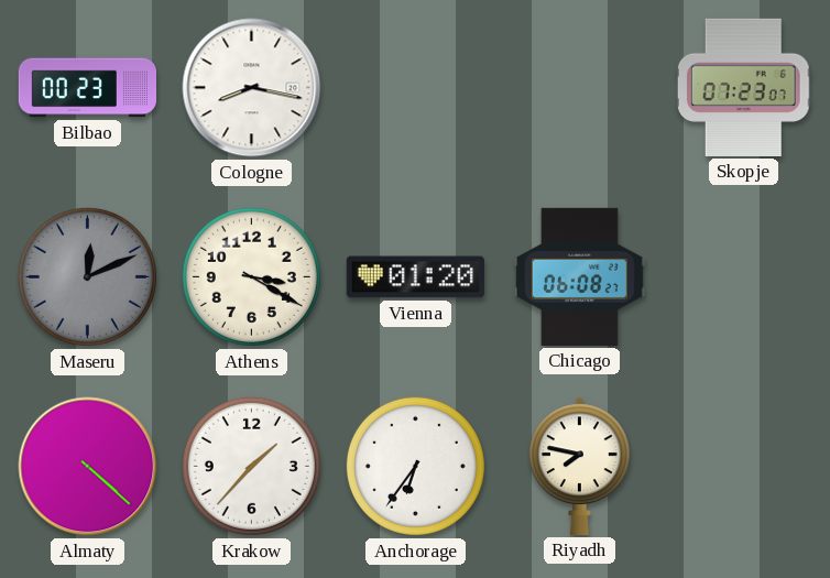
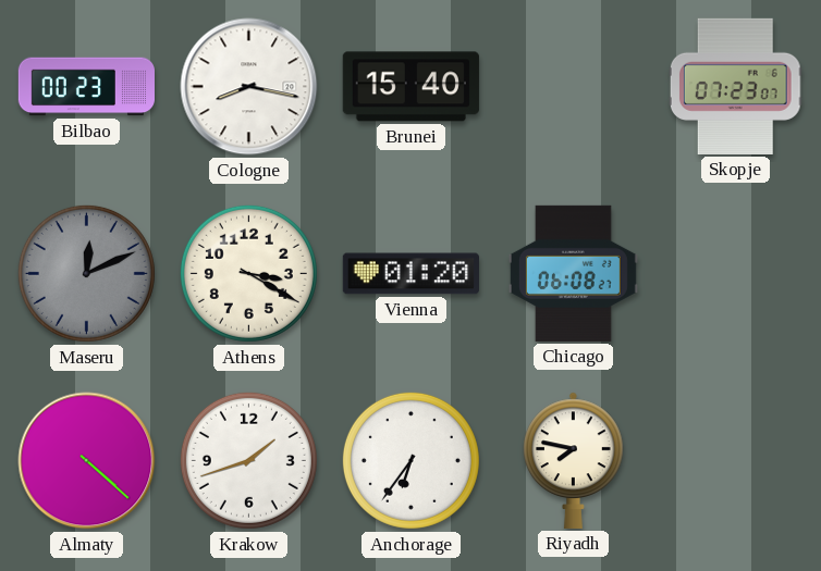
Brunei: none -> 15:40 (410, 87)
Krakow: 1:37 -> 1:42 (248, 460)
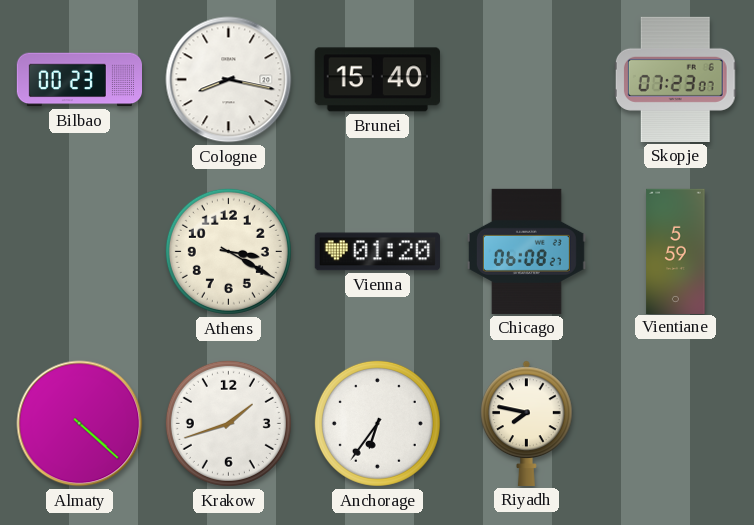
Maseru: 12:11 -> none (86, 273)
Vientiane: none -> 5:59 (676, 251)
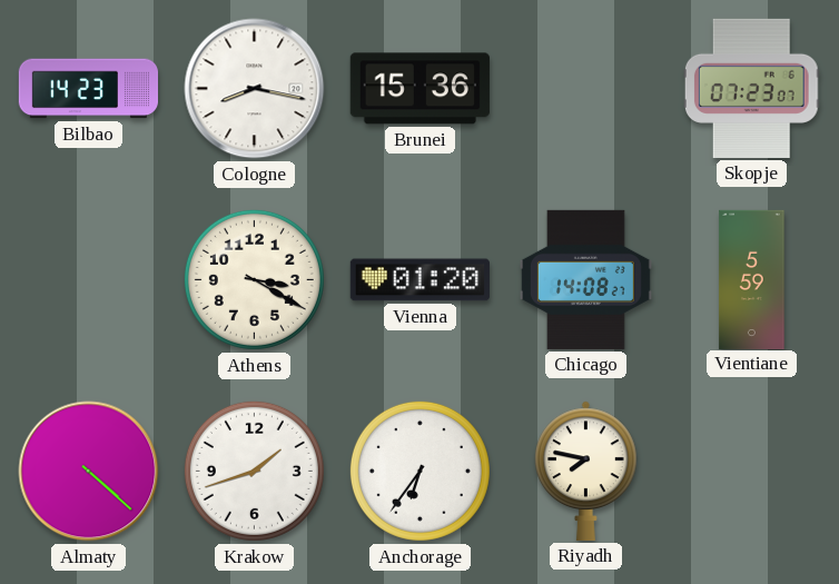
Bilbao: 00:23 -> 14:23 (88, 89)
Brunei: 15:40 -> 15:36 (420, 89)
Chicago: 06:08 -> 14:08 (585, 279)
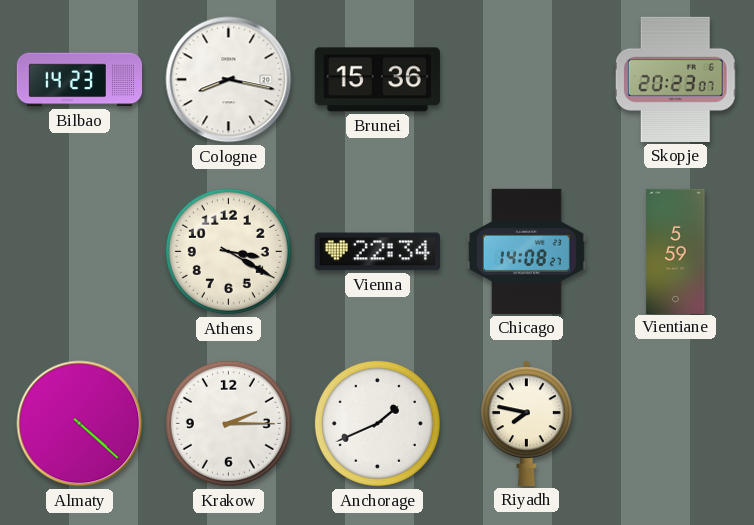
Skopje: 07:23 -> 20:23 (675, 79)
Vienna: 01:20 -> 22:34 (377, 252)
Krakow: 1:42 -> 2:15 (228, 423)
Anchorage: 6:36 -> 1:41 (377, 423)
